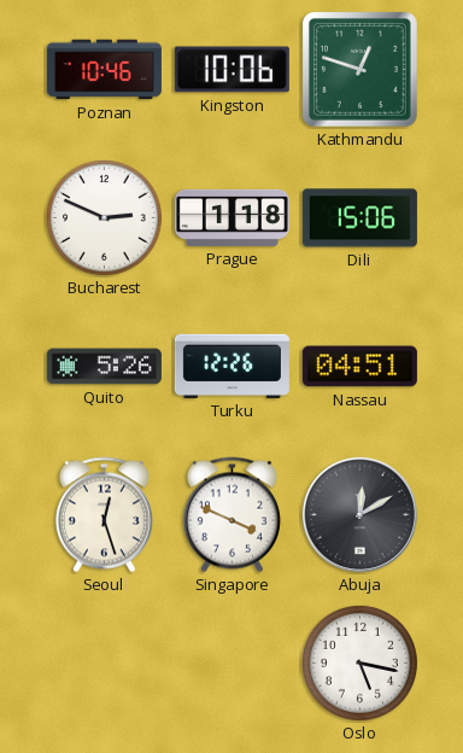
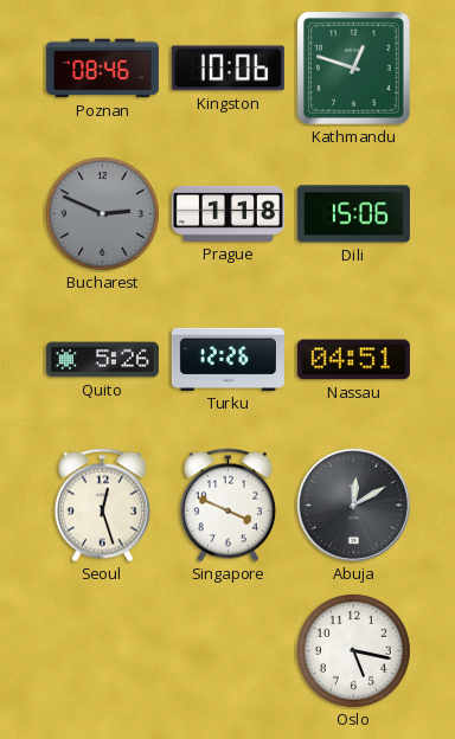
Poznan: 10:46 -> 08:46 (102, 69)
Bucharest dial: white -> grey (102, 213)
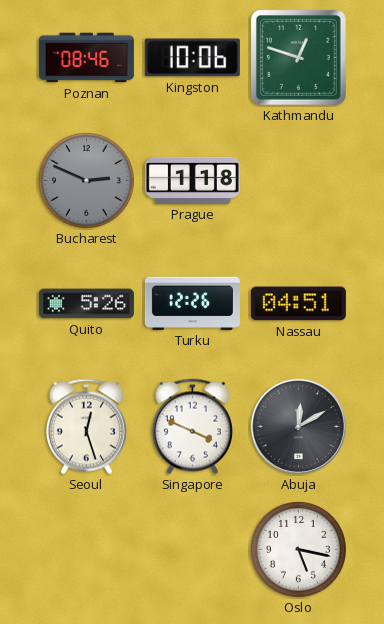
Dili: 15:06 -> none (353, 214)
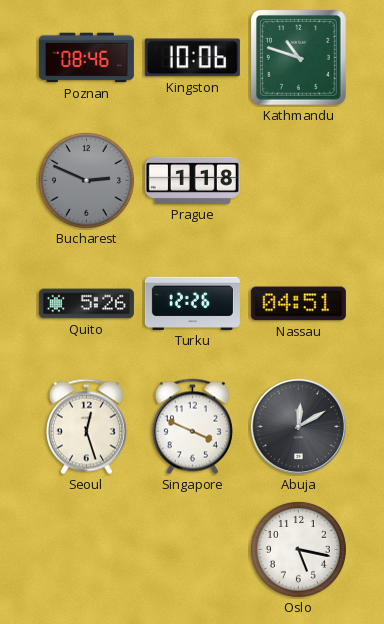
Kathmandu: 12:48 -> 10:48 (299, 58)
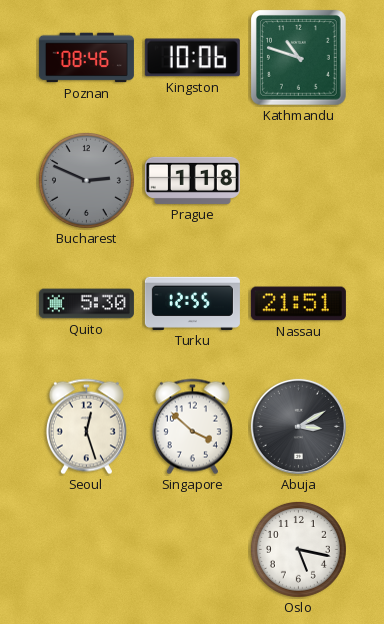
Quito: 5:26 -> 5:30 (86, 304)
Turku: 12:26 -> 12:55 (192, 303)
Nassau: 04:51 -> 21:51 (298, 304)
Singapore: 3:49 -> 3:52 (192, 427)
Abuja: 12:10 -> 3:10 (298, 426)
